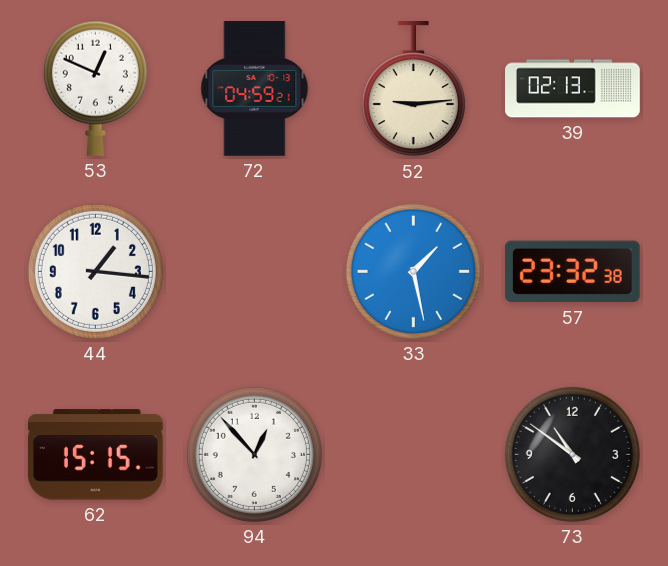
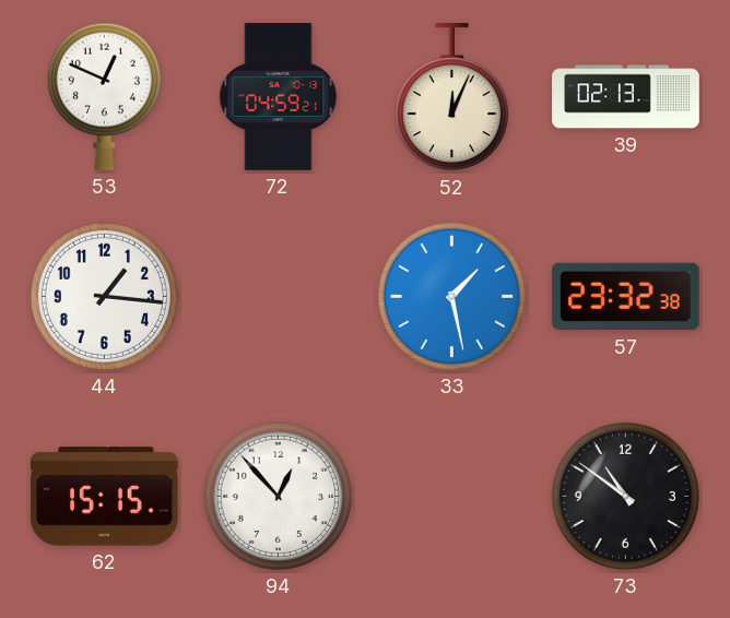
52: 9:14 -> 12:04 (451, 98)
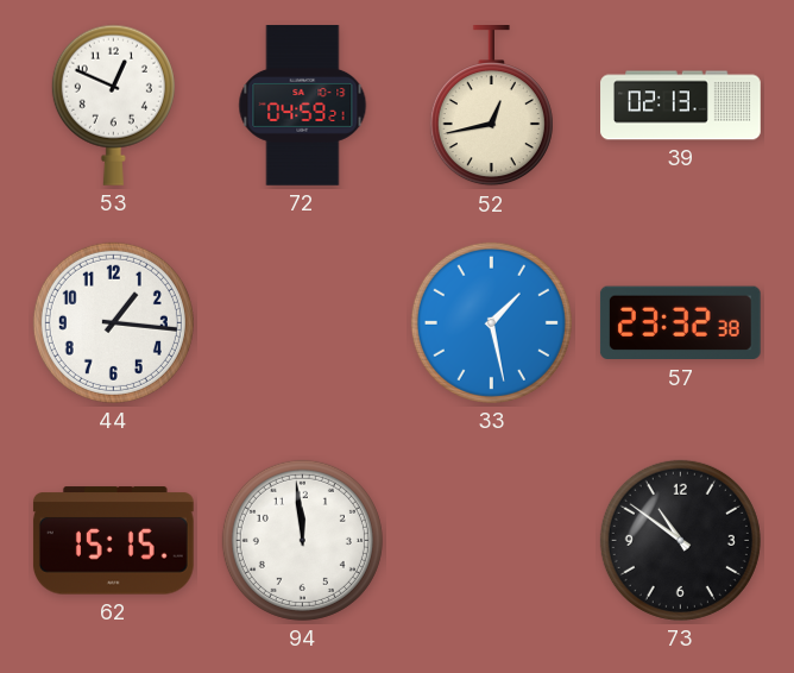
52: 12:04 -> 12:43 (491, 107)
94: 12:53 -> 11:59 (302, 540)
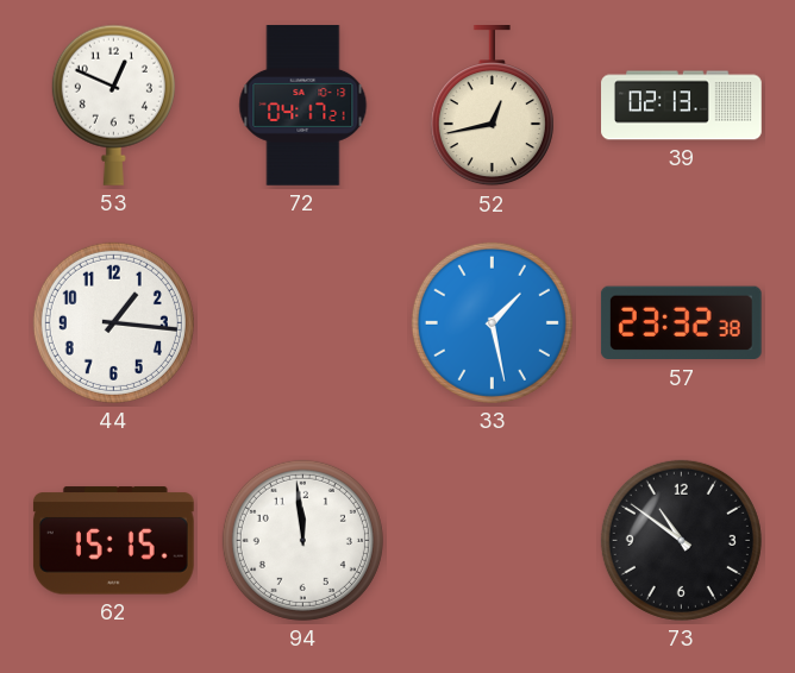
72: 04:59 -> 04:17 (303, 106)
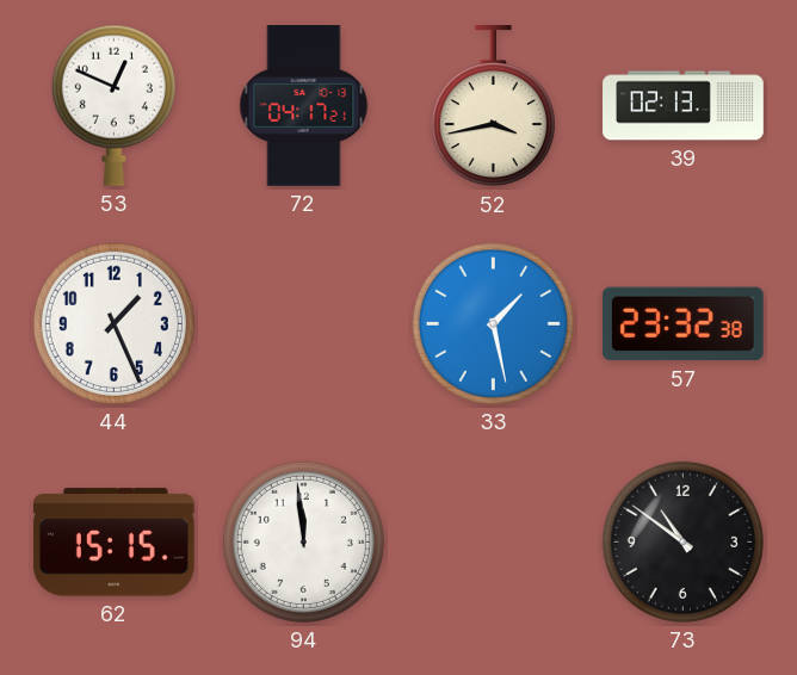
52: 12:43 -> 3:43 (493, 107)
44: 1:16 -> 1:26 (113, 323)
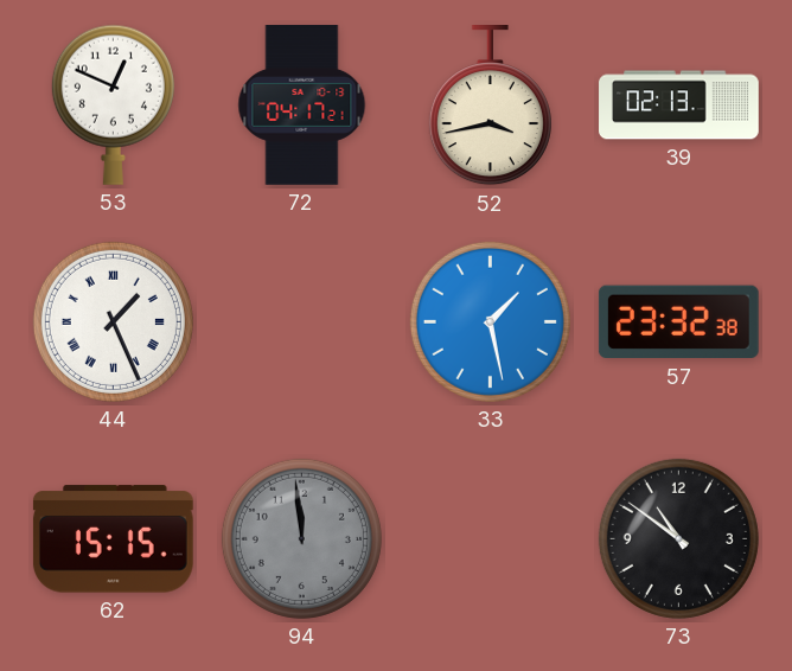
44 numerals: Arabic -> Roman (113, 321)
94 dial: white -> grey (301, 538)
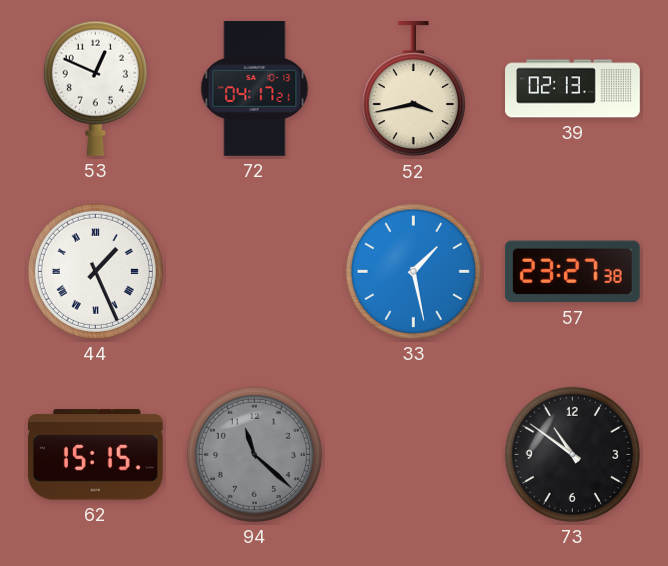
57: 23:32 -> 23:27 (572, 272)
94: 11:59 -> 11:22 (254, 454)
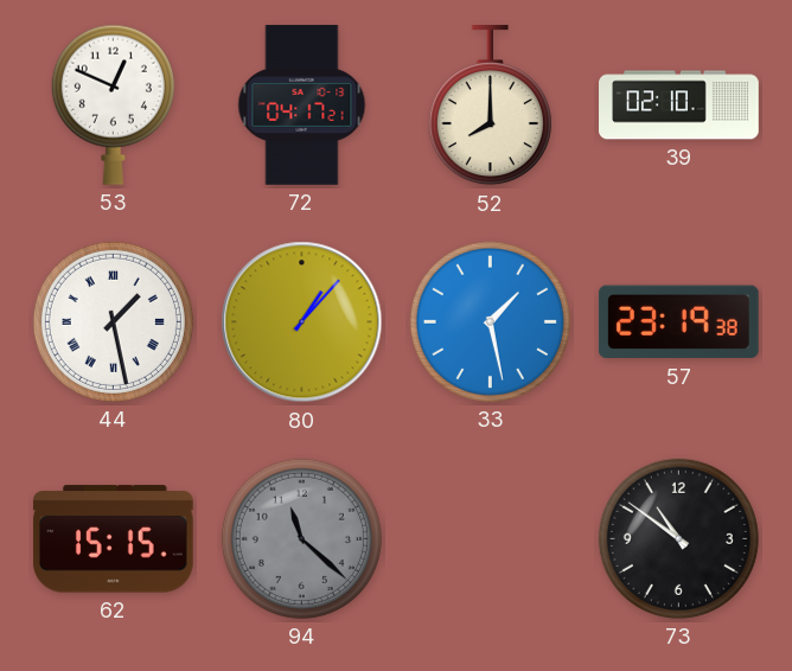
52: 3:43 -> 8:00 (490, 107)
39: 02:13 -> 02:10 (679, 106)
44: 1:26 -> 1:28 (113, 321)
80: none -> 1:07 (302, 322)
57: 23:27 -> 23:19 (678, 322)
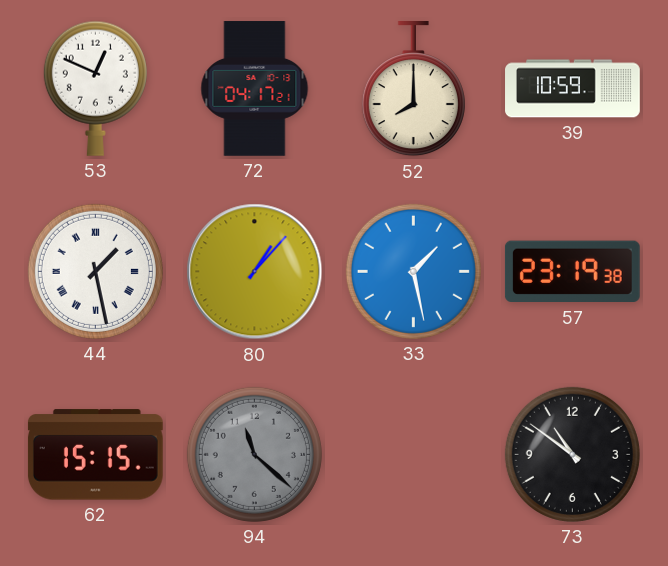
39: 02:10 -> 10:59 (573, 89)
